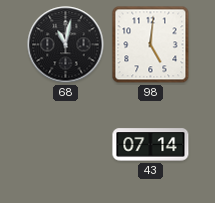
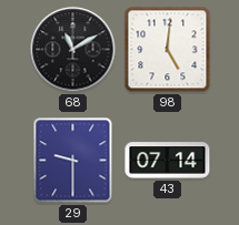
68: 11:02 -> 11:10 (73, 50)
29: none -> 9:30 (73, 161)
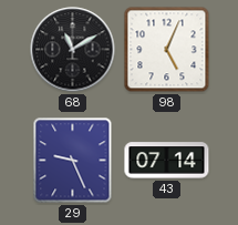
98: 5:01 -> 5:04 (167, 50)
29: 9:30 -> 9:26 (73, 161)
